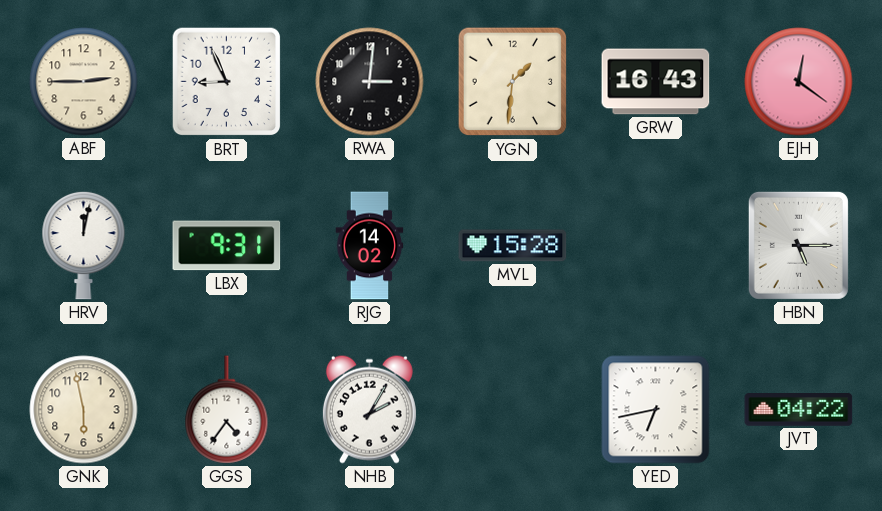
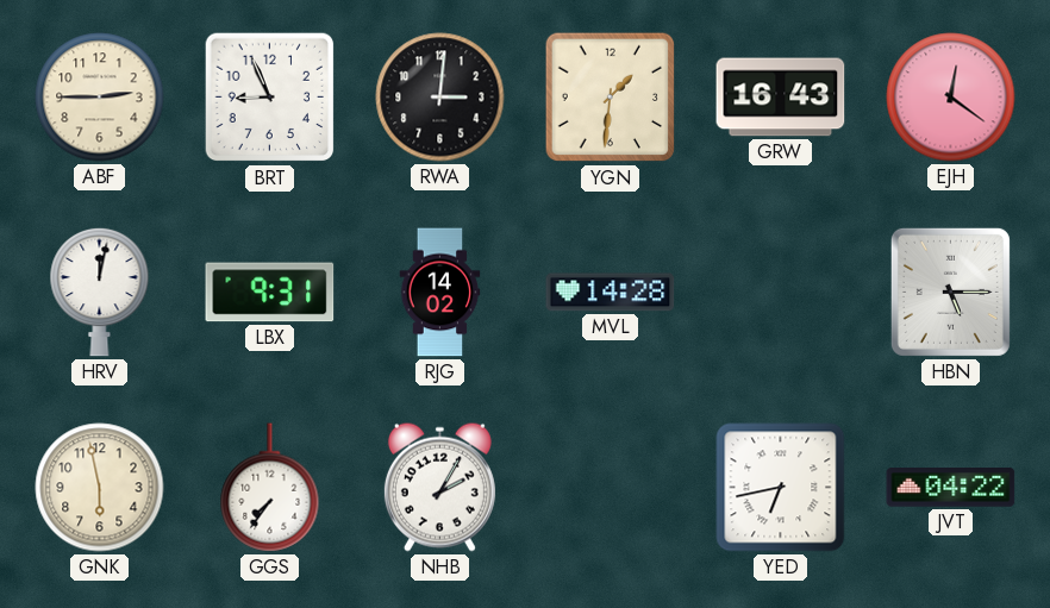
MVL: 15:28 -> 14:28 (611, 293)
GGS: 4:36 -> 7:36 (270, 488)
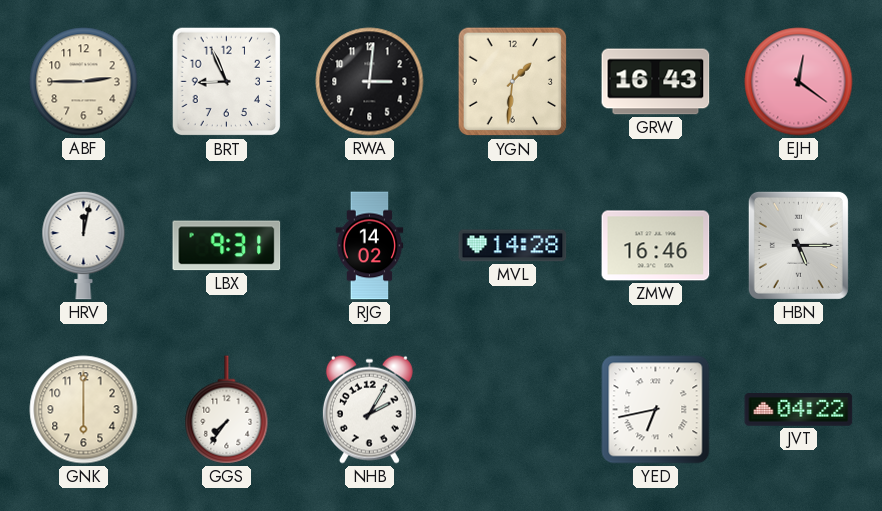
ZMW: none -> 16:46 (656, 246)
GNK: 5:58 -> 6:00 (84, 410)
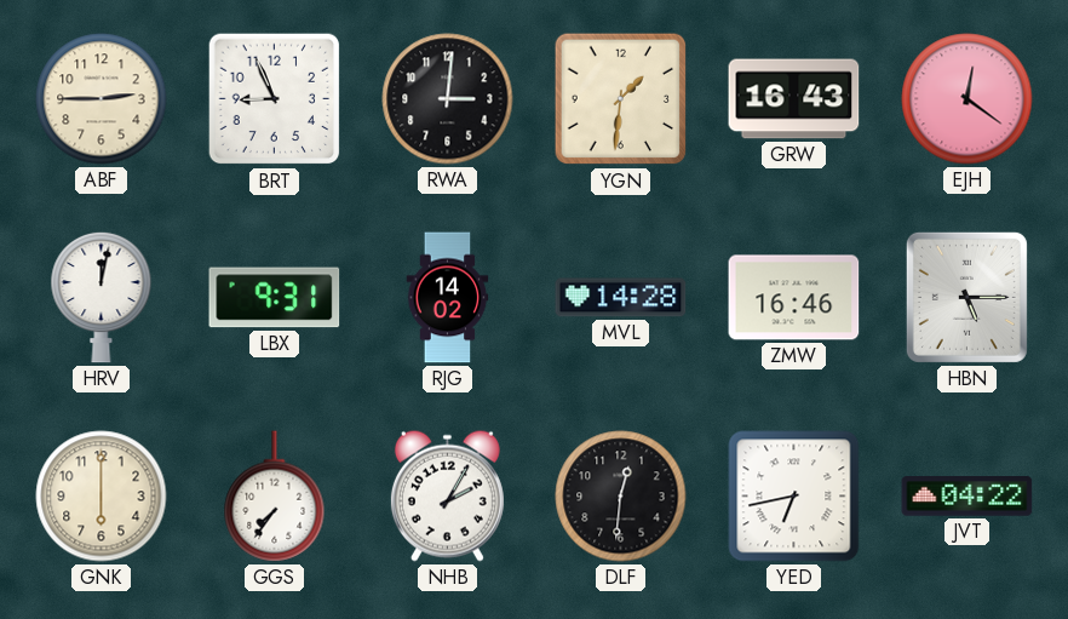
DLF: none -> 12:31 (621, 497)
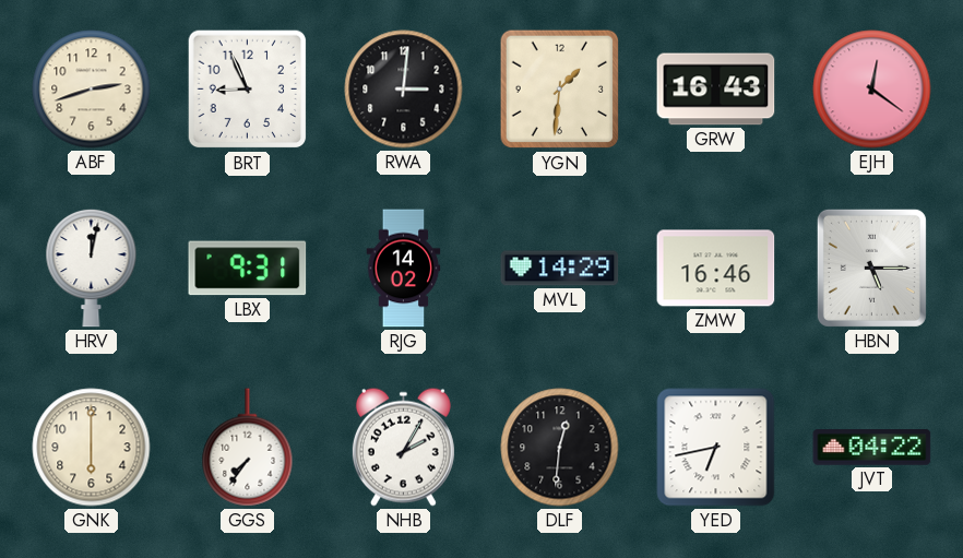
ABF: 2:45 -> 2:42 (92, 90)
MVL: 14:28 -> 14:29 (560, 269)
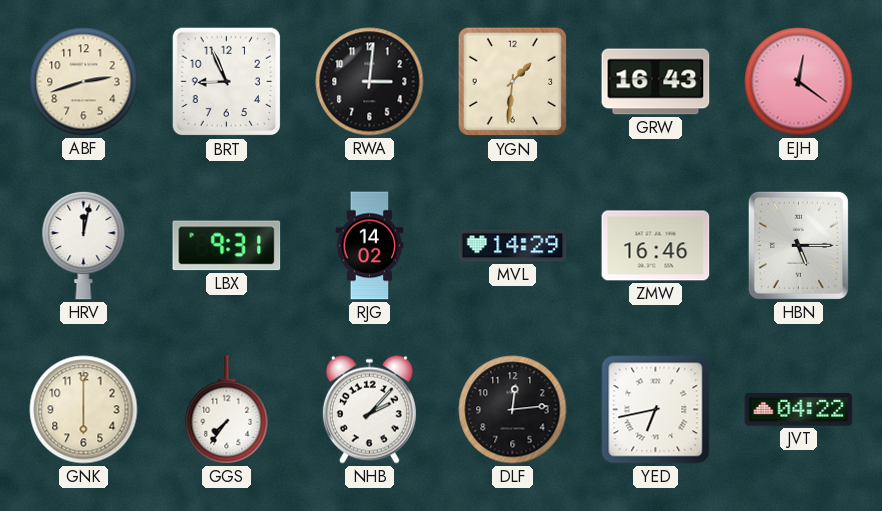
NHB: 2:05 -> 2:07 (369, 409)
DLF: 12:31 -> 12:14 (513, 410)
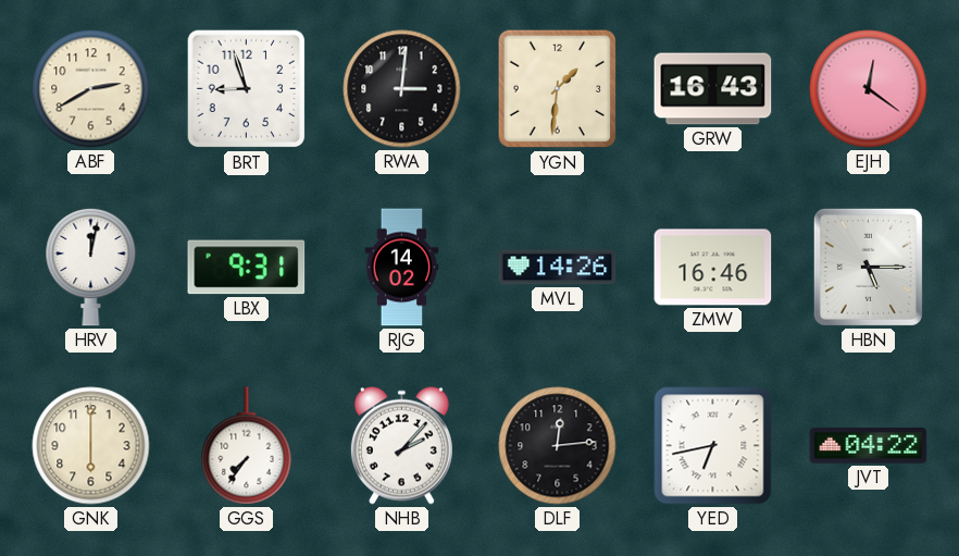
ABF: 2:42 -> 2:40 (91, 89)
BRT: 8:56 -> 8:57 (247, 89)
MVL: 14:29 -> 14:26 (558, 268)
